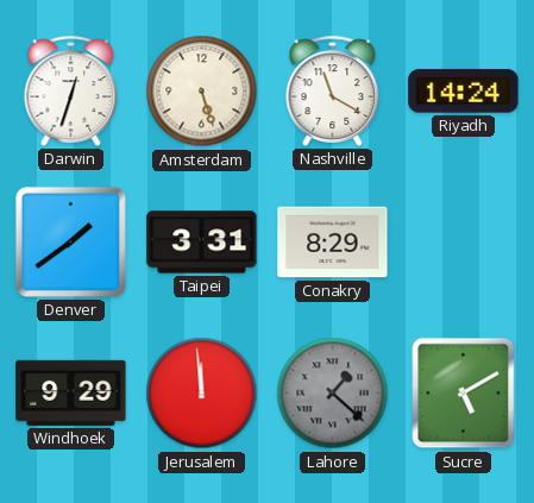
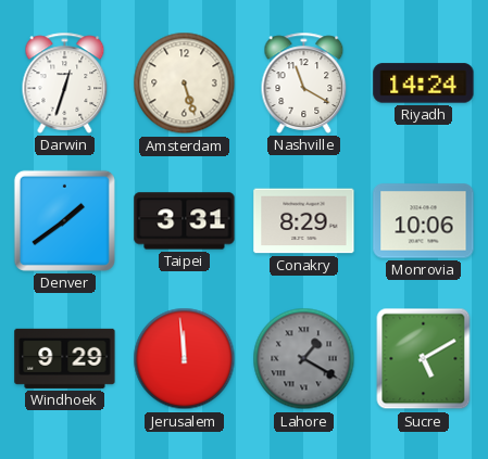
Monrovia: none -> 10:06 (424, 221)
Lahore: 1:22 -> 1:20 (304, 359)
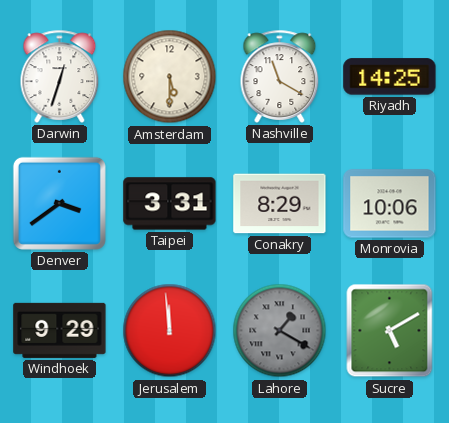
Amsterdam: 5:27 -> 5:30 (170, 77)
Riyadh: 14:24 -> 14:25 (390, 77)
Denver: 1:39 -> 3:39 (59, 203)
